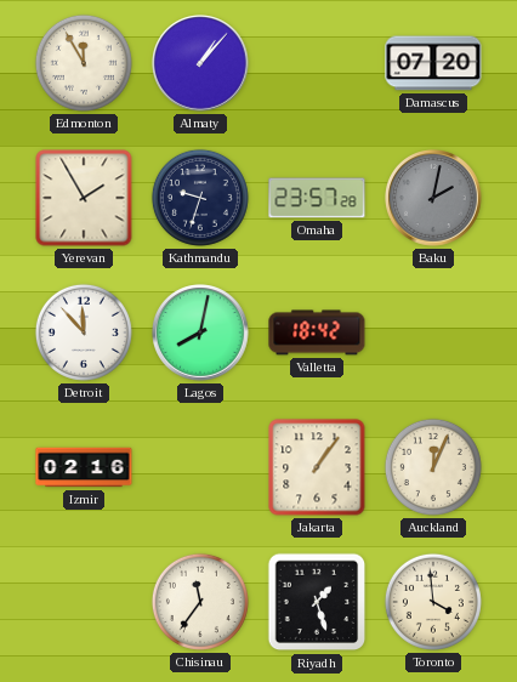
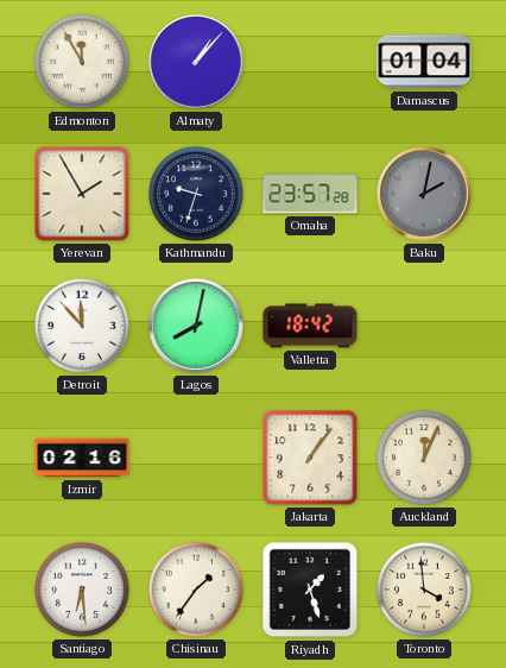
Damascus: 07:20 -> 01:04 (424, 62)
Santiago: none -> 6:29 (82, 590)
Chisinau: 11:36 -> 1:36 (196, 590)
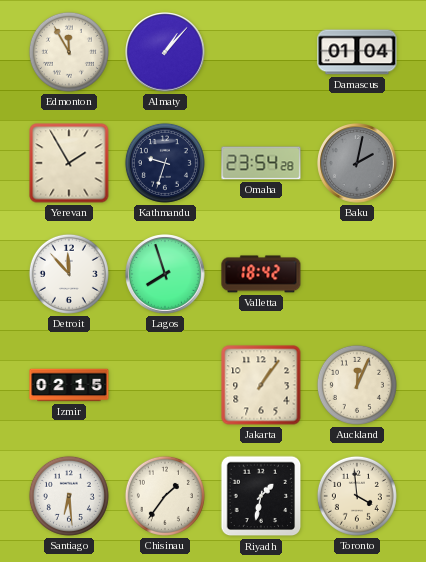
Omaha: 23:57 -> 23:54 (261, 163)
Lagos: 8:02 -> 7:57 (165, 274)
Izmir: 02:16 -> 02:15 (69, 385)
Riyadh: 1:27 -> 1:32 (261, 496)
